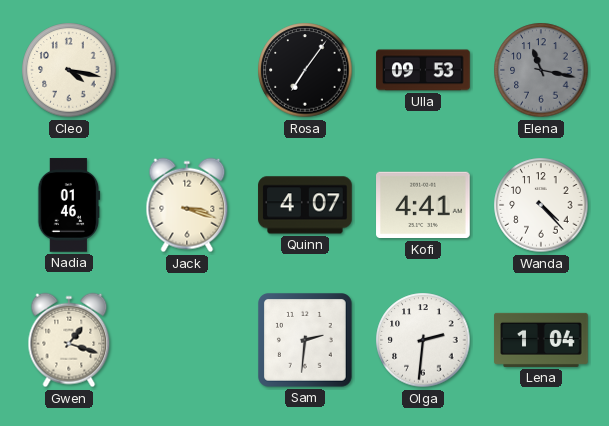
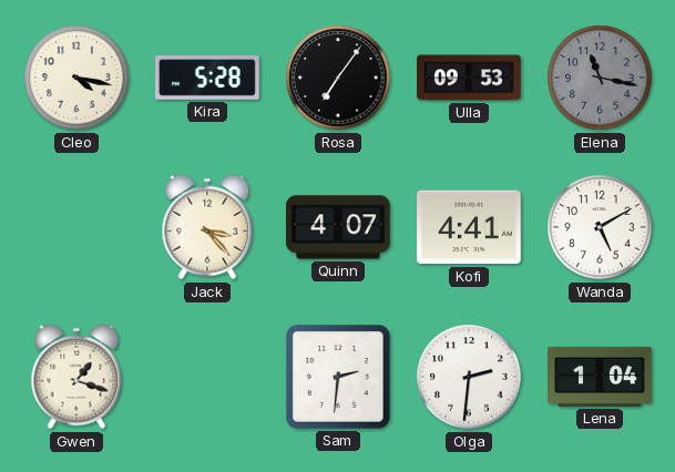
Kira: none -> 5:28 (207, 78)
Nadia: 01:46 -> none (69, 205)
Jack: 3:18 -> 3:23 (207, 227)
Wanda: 4:23 -> 5:10 (600, 227)
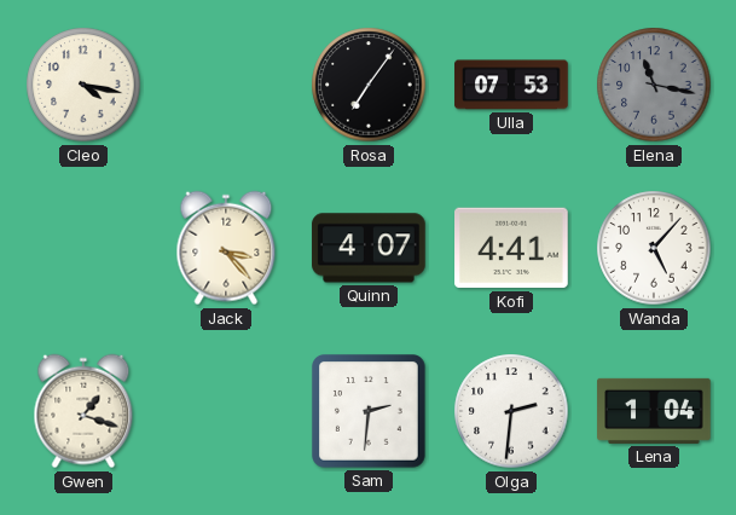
Kira: 5:28 -> none (207, 78)
Ulla: 09:53 -> 07:53 (511, 85)
Wanda: 5:10 -> 5:07 (654, 248)
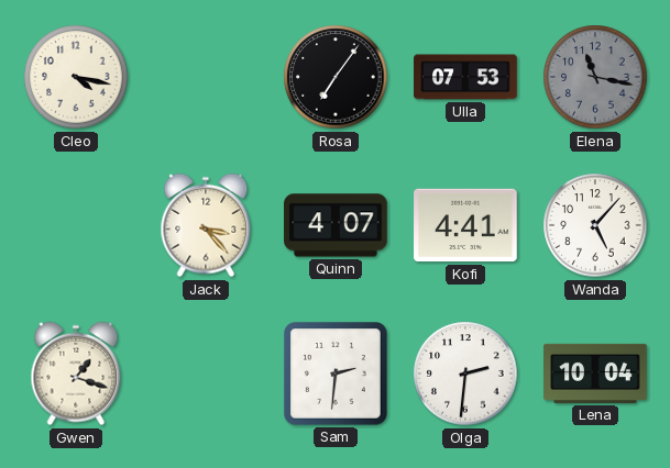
Lena: 1:04 -> 10:04 (595, 374)
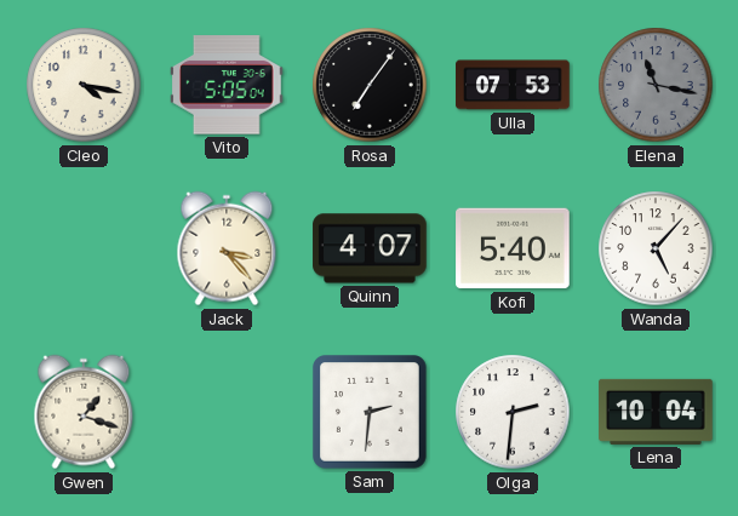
Vito: none -> 5:05 (228, 85)
Kofi: 4:41 -> 5:40 (513, 248)
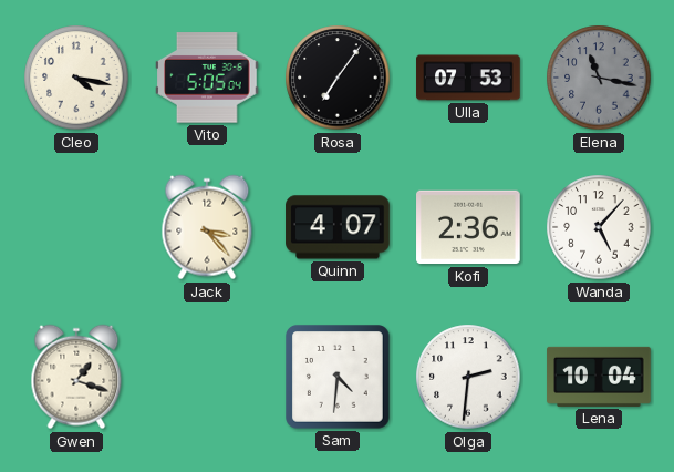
Kofi: 5:40 -> 2:36 (468, 227)
Sam: 2:31 -> 4:31 (339, 378)
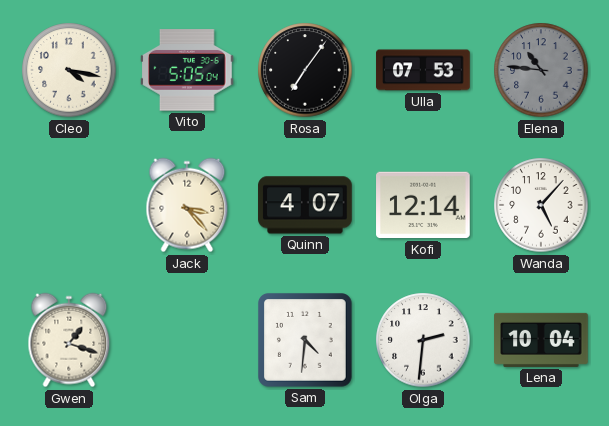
Elena: 11:17 -> 10:46 (541, 70)
Kofi: 2:36 -> 12:14 (423, 205)
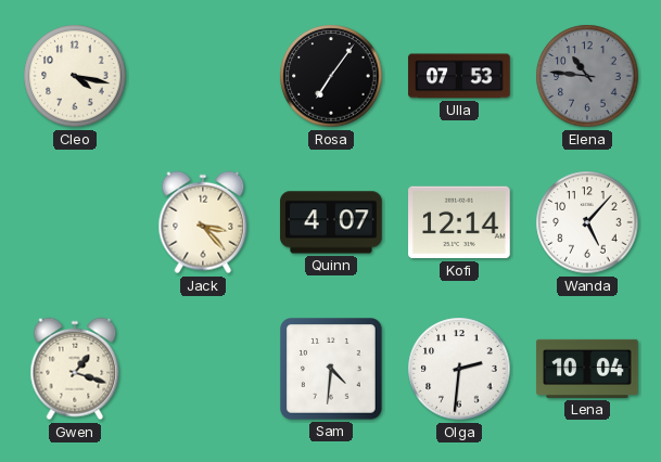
Vito: 5:05 -> none (188, 70)
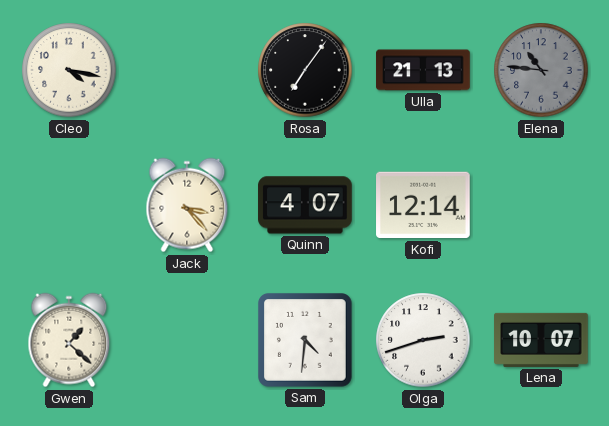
Ulla: 07:53 -> 21:13 (423, 70)
Wanda: 5:07 -> none (587, 222)
Gwen: 1:18 -> 1:22 (69, 340)
Olga: 2:31 -> 2:42 (423, 340)
Lena: 10:04 -> 10:07 (541, 340)
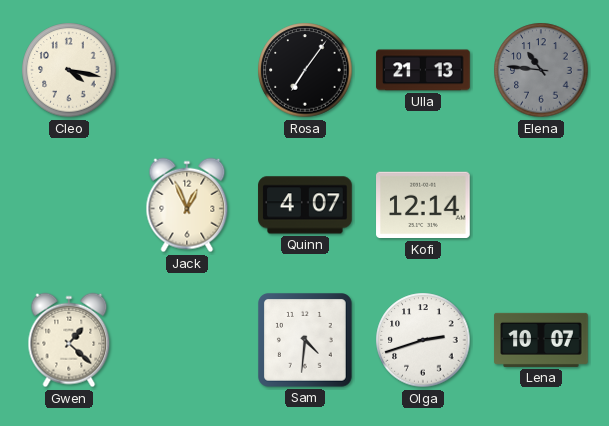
Jack: 3:23 -> 12:56 (187, 205)
